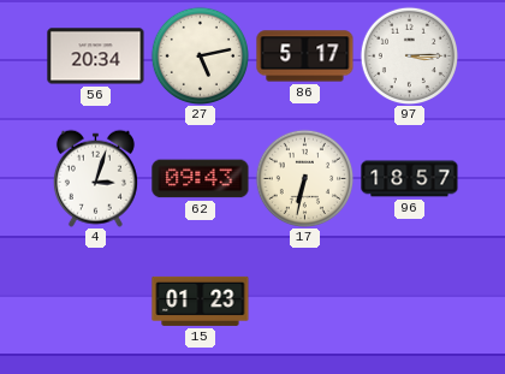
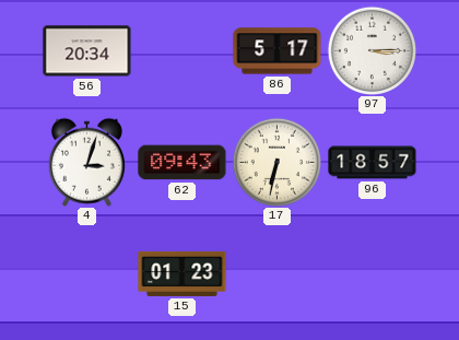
27: 5:13 -> none (200, 55)
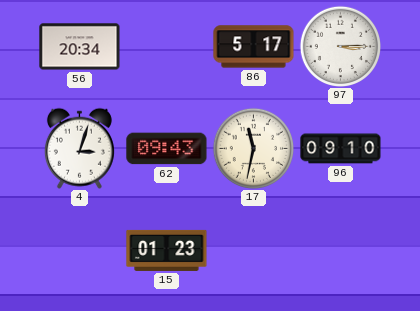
17: 6:32 -> 11:32 (253, 148)
96: 18:57 -> 09:10 (341, 149)
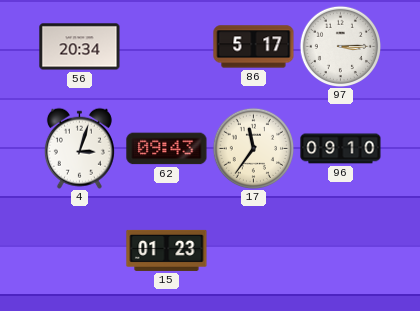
17: 11:32 -> 11:36 (253, 148)
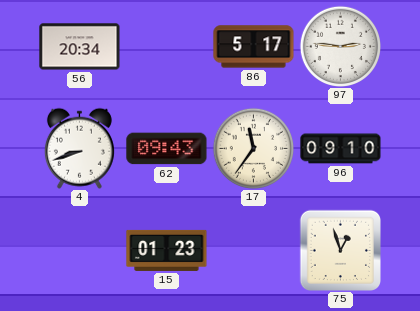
97: 3:15 -> 2:46 (340, 46)
4: 3:03 -> 8:42 (79, 148)
75: none -> 12:57 (340, 250)
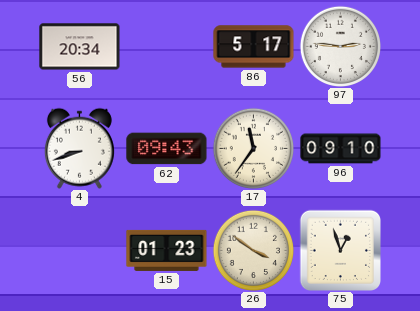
26: none -> 3:51 (253, 250)
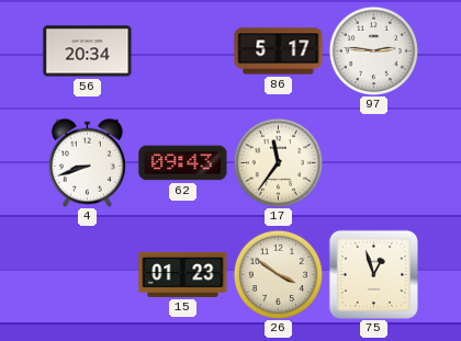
96: 09:10 -> none (341, 149)
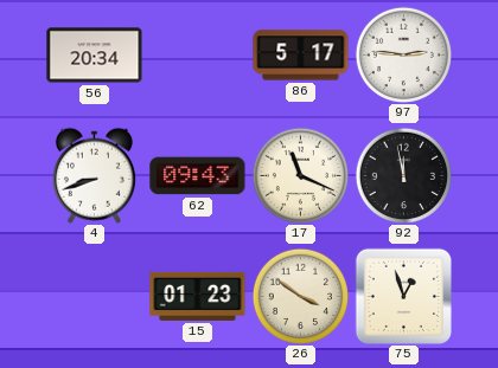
17: 11:36 -> 11:19 (300, 175)
92: none -> 11:58 (403, 175)
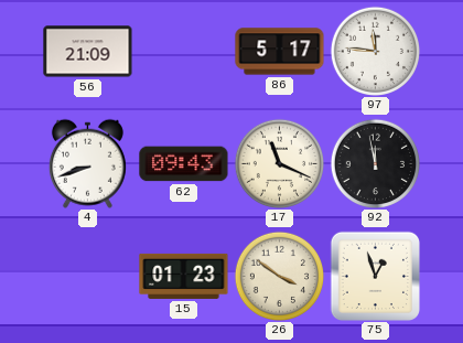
56: 20:34 -> 21:09 (88, 52)
97: 2:46 -> 11:46 (375, 51)
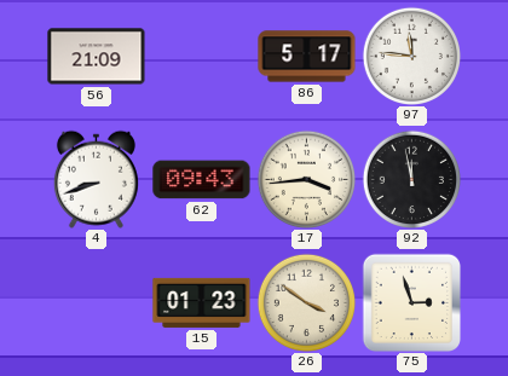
17: 11:19 -> 3:44 (306, 179)
75: 12:57 -> 2:57 (411, 302)
